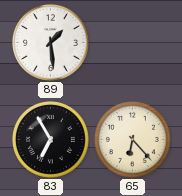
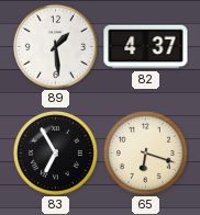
82: none -> 4:37 (146, 47)
65: 6:23 -> 6:18 (145, 152)
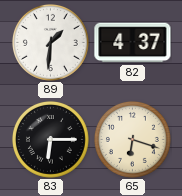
89: 1:29 -> 1:31 (50, 42)
83: 6:55 -> 6:15 (50, 139)
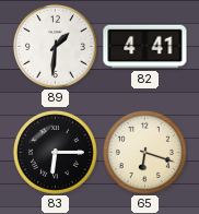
82: 4:37 -> 4:41 (145, 47)
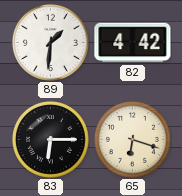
82: 4:41 -> 4:42 (133, 43)
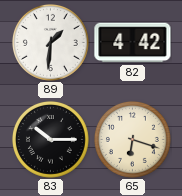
83: 6:15 -> 10:15 (50, 139)
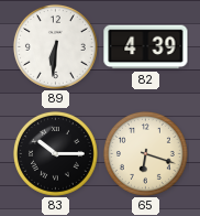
89: 1:31 -> 6:31 (55, 46)
82: 4:42 -> 4:39 (146, 47)
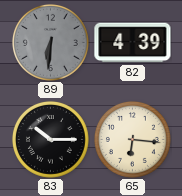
89 dial: white -> grey (50, 42)
65: 6:18 -> 6:16 (132, 139)
